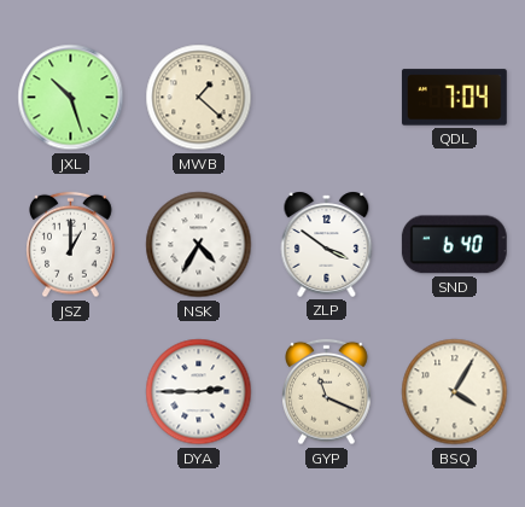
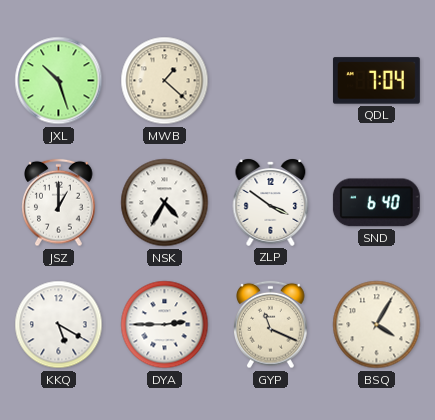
KKQ: none -> 5:20 (59, 325)
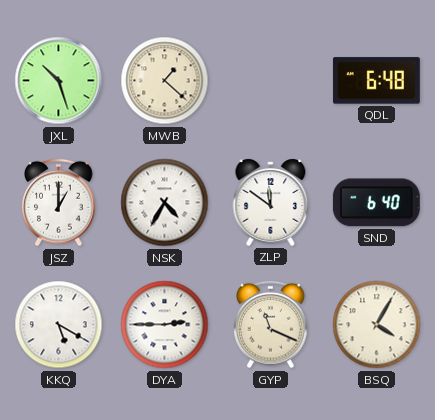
QDL: 7:04 -> 6:48 (376, 81)
ZLP: 3:51 -> 11:51 (271, 202)
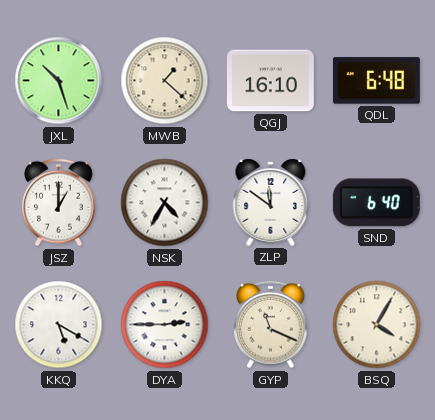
QGJ: none -> 16:10 (270, 81)
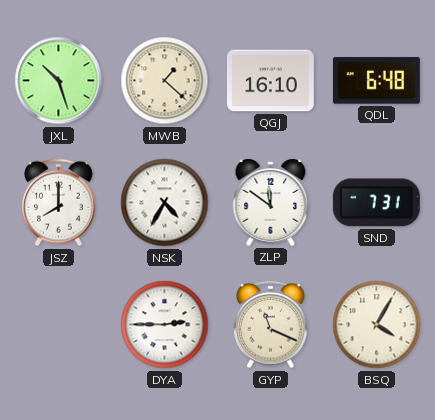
JSZ: 1:00 -> 8:00 (59, 203)
SND: 6:40 -> 7:31 (376, 203)
KKQ: 5:20 -> none (59, 325)
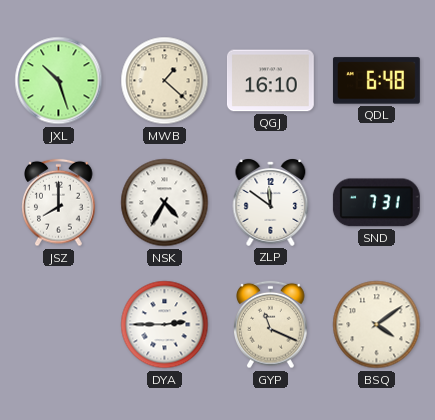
BSQ: 4:05 -> 4:09 (377, 325)
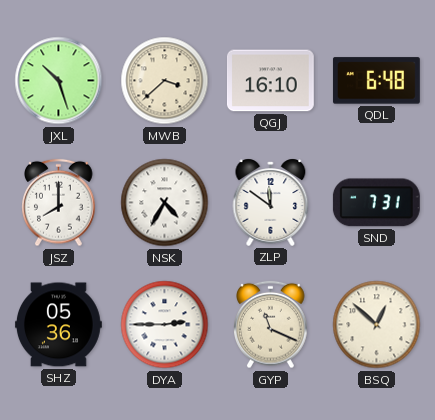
MWB: 1:22 -> 3:38 (165, 81)
SHZ: none -> 05:36 (58, 325)
BSQ: 4:09 -> 12:52 (377, 325)
